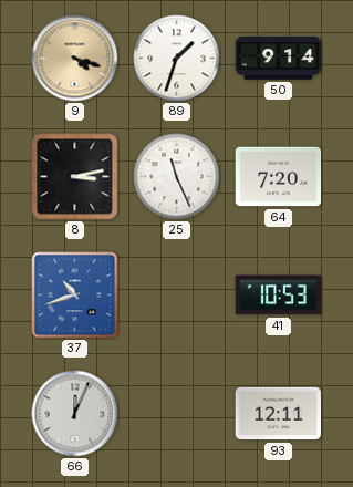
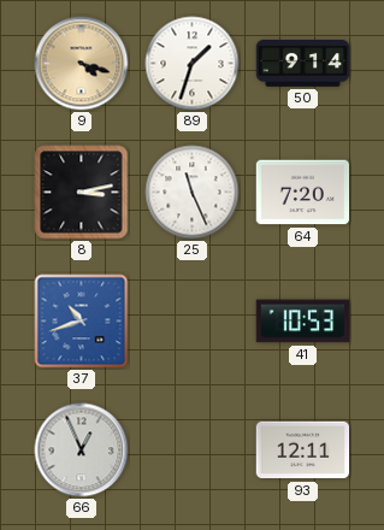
66: 12:04 -> 12:56 (82, 450)
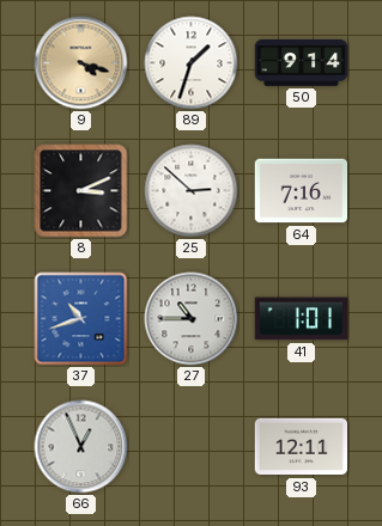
8: 3:13 -> 3:11 (81, 191)
25: 11:26 -> 2:52 (192, 191)
64: 7:20 -> 7:16 (302, 191)
27: none -> 10:45 (192, 319)
41: 10:53 -> 1:01 (302, 319)
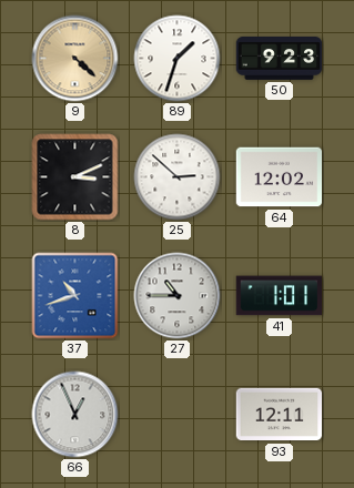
9: 4:18 -> 4:22 (75, 59)
50: 9:14 -> 9:23 (280, 59)
64: 7:16 -> 12:02 (280, 177)
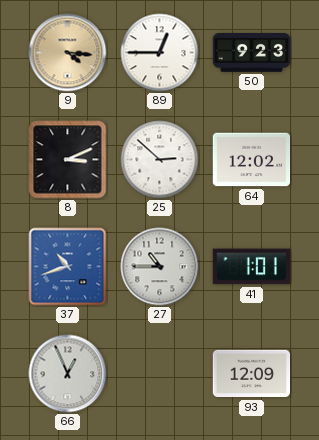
9: 4:22 -> 4:16 (68, 53)
89: 1:33 -> 12:45 (160, 53)
93: 12:11 -> 12:09 (252, 374)
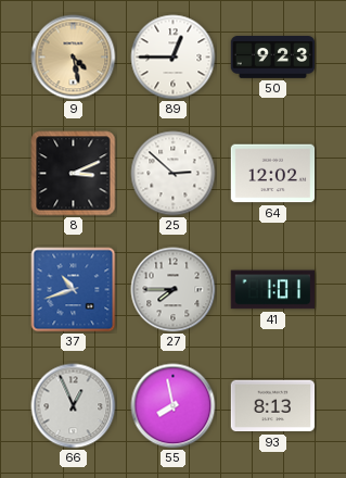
9: 4:16 -> 4:28 (74, 58)
27: 10:45 -> 7:45 (174, 290)
55: none -> 7:58 (174, 406)
93: 12:09 -> 8:13 (273, 406)
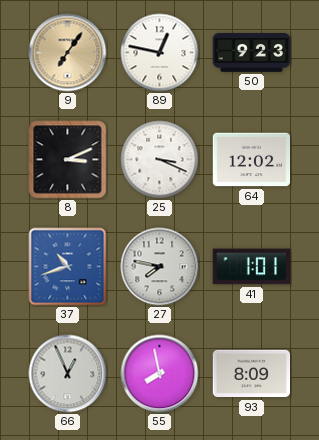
9: 4:28 -> 7:06 (68, 53)
89: 12:45 -> 12:47 (160, 53)
25: 2:52 -> 3:19 (160, 160)
27: 7:45 -> 7:47 (160, 267)
93: 8:13 -> 8:09 (252, 374)
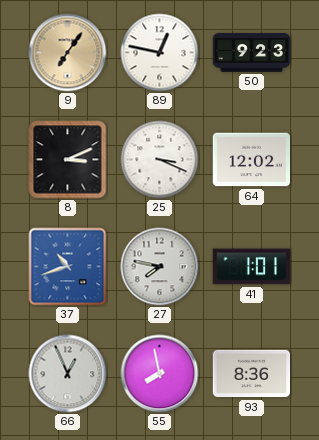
93: 8:09 -> 8:36 (252, 374)
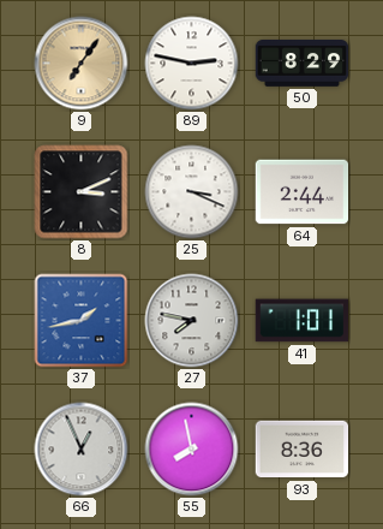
89: 12:47 -> 2:47 (192, 64)
50: 9:23 -> 8:29 (303, 64)
64: 12:02 -> 2:44 (303, 192)
37: 10:42 -> 1:43 (82, 321)
